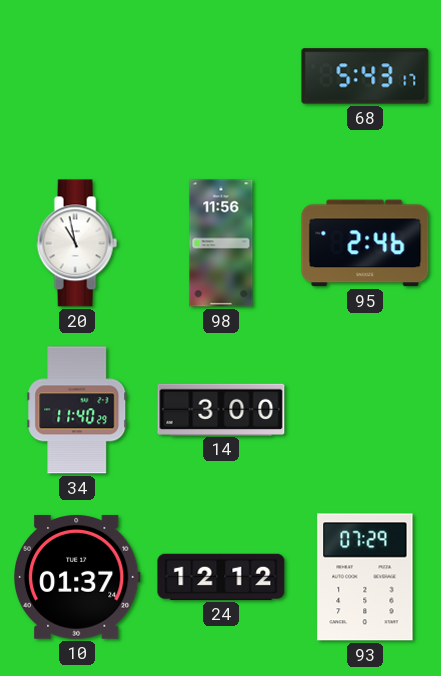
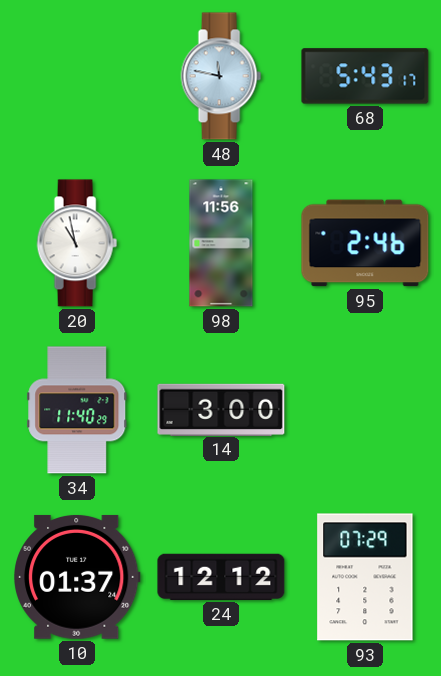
48: none -> 11:47 (221, 76)
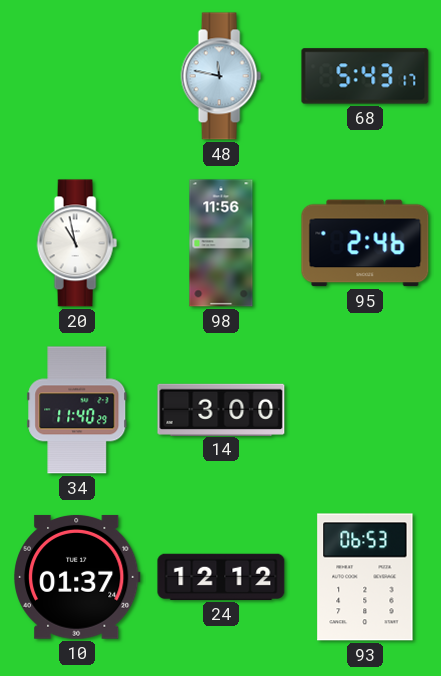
93: 07:29 -> 06:53 (365, 577)
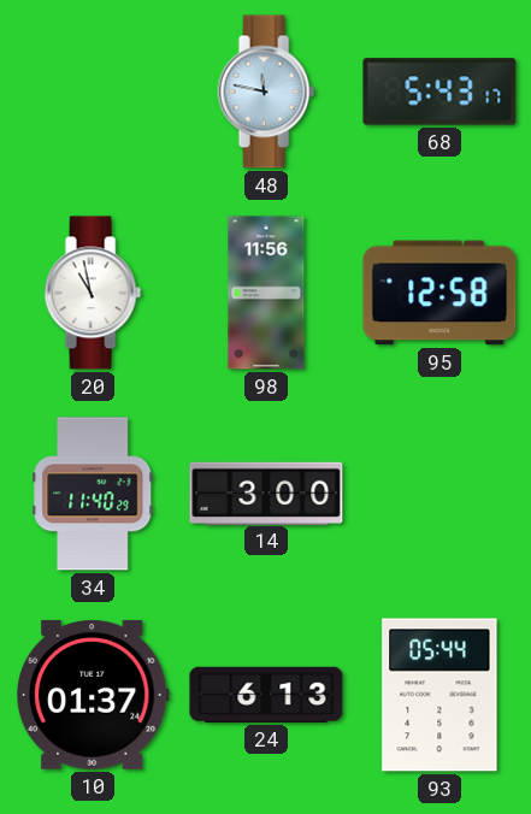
95: 2:46 -> 12:58 (439, 293)
24: 12:12 -> 6:13 (266, 695)
93: 06:53 -> 05:44 (439, 695)
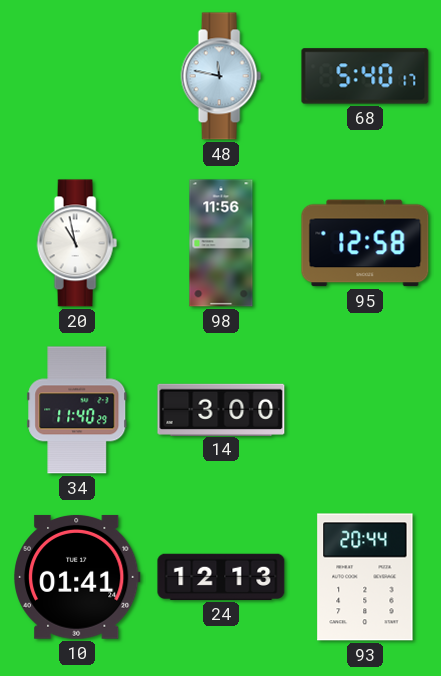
68: 5:43 -> 5:40 (365, 76)
10: 01:37 -> 01:41 (77, 577)
24: 6:13 -> 12:13 (221, 577)
93: 05:44 -> 20:44 (365, 577)
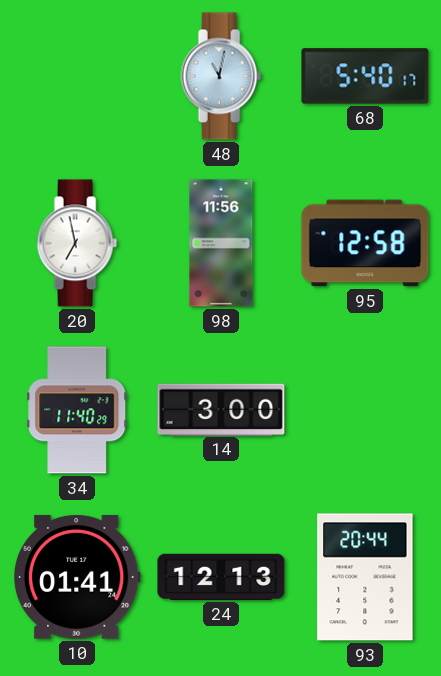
48: 11:47 -> 11:02 (221, 76)
20: 10:58 -> 6:58 (77, 243)
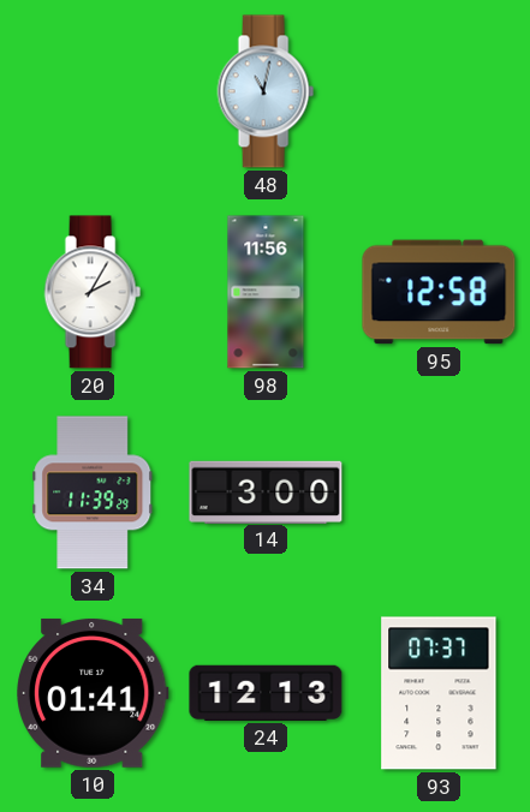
68: 5:40 -> none (365, 76)
20: 6:58 -> 2:05 (93, 292)
34: 11:40 -> 11:39 (93, 492)
93: 20:44 -> 07:37 (439, 693)
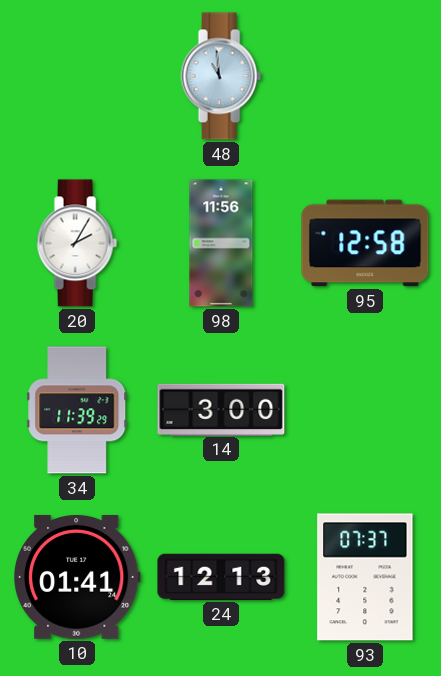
48: 11:02 -> 10:59 (221, 76)
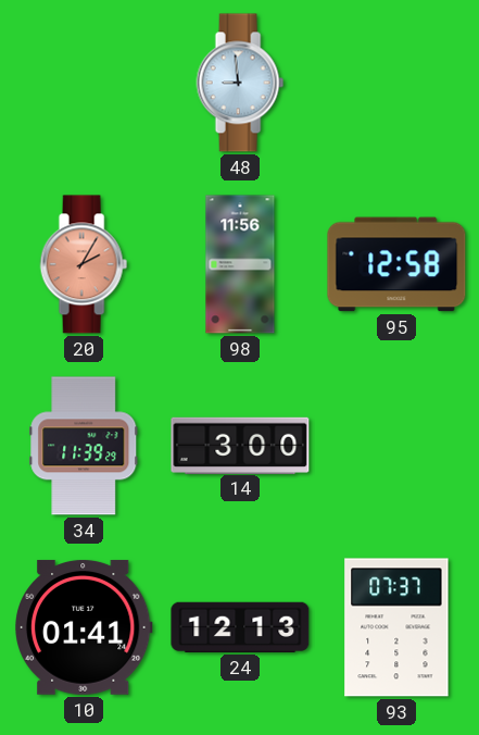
48: 10:59 -> 8:59 (240, 83)
20 dial: white -> salmon (84, 264)
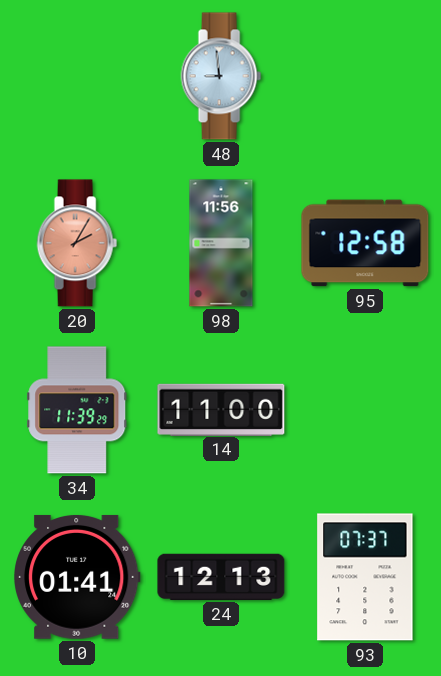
14: 3:00 -> 11:00 (221, 409)
